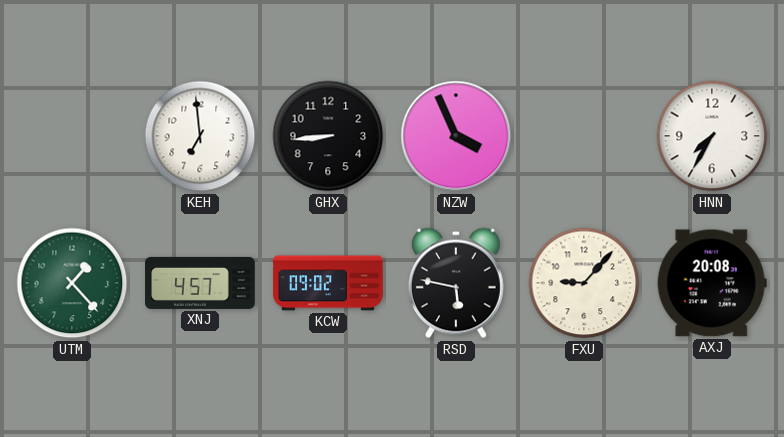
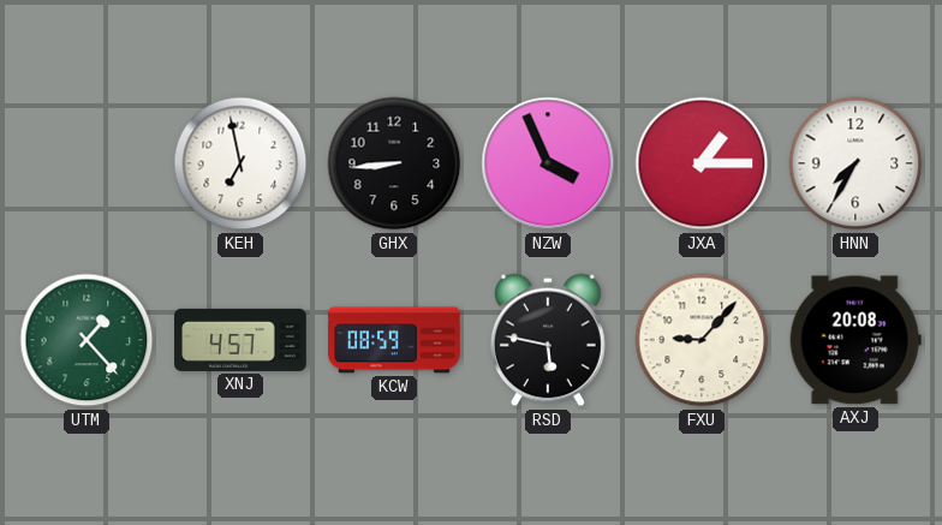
KEH: 6:59 -> 6:58 (240, 163)
JXA: none -> 1:15 (702, 163)
KCW: 09:02 -> 08:59 (394, 340)
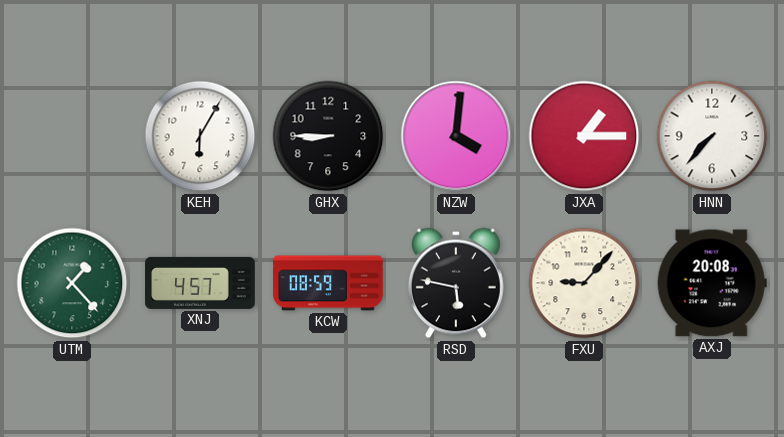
KEH: 6:58 -> 6:05 (200, 136)
GHX: 8:44 -> 8:45 (328, 136)
NZW: 3:56 -> 4:01 (456, 136)
HNN: 7:35 -> 7:37 (712, 136)
